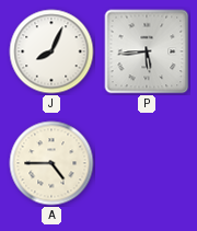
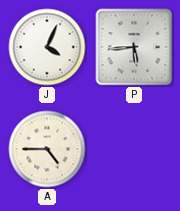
J: 8:04 -> 4:04 (47, 47)
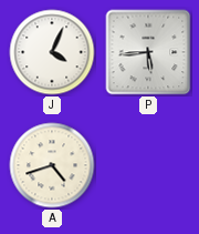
A: 4:45 -> 4:42 (52, 165)
